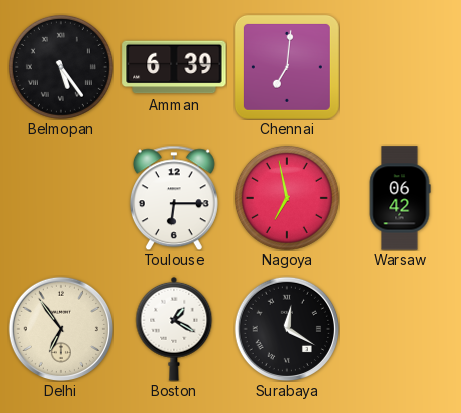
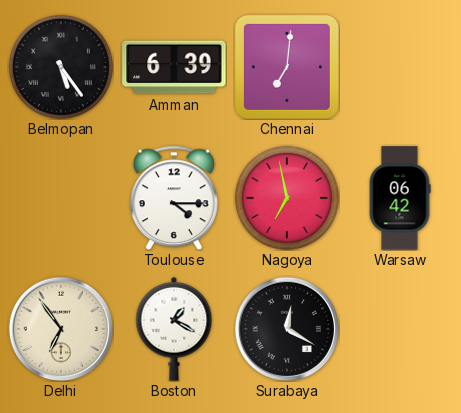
Toulouse: 6:15 -> 4:15 (174, 198)
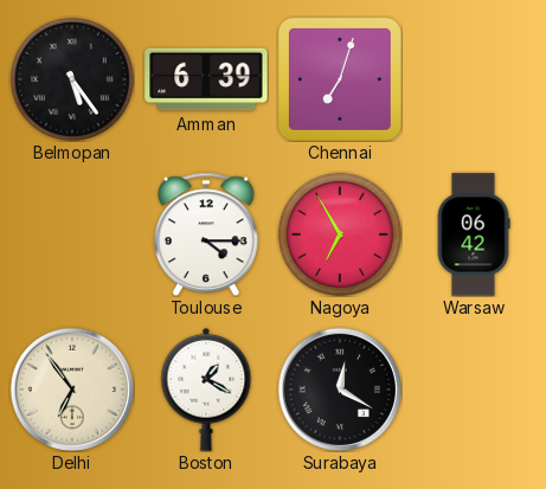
Chennai: 7:01 -> 7:03 (340, 79)
Nagoya: 6:58 -> 6:55 (340, 234)
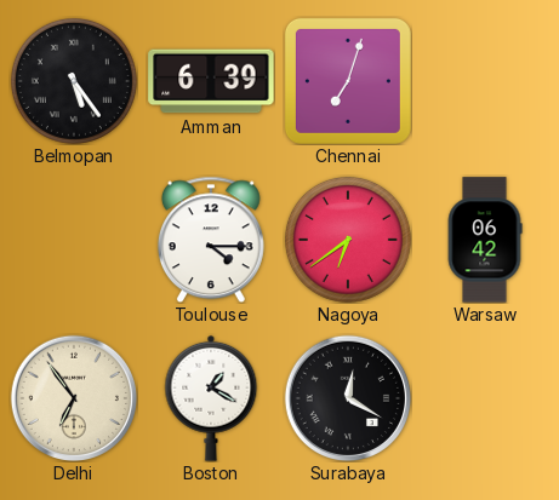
Nagoya: 6:55 -> 6:39 (348, 240)
